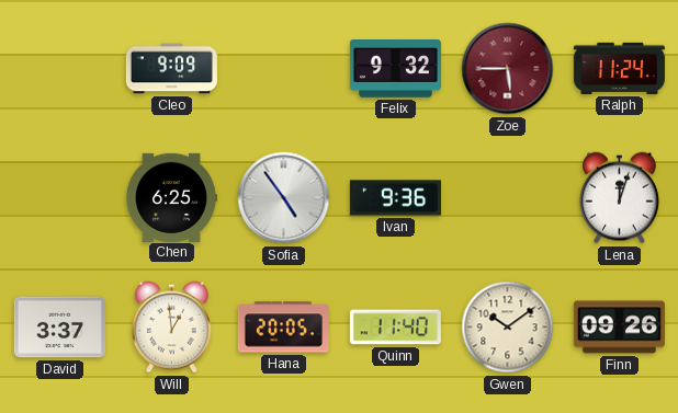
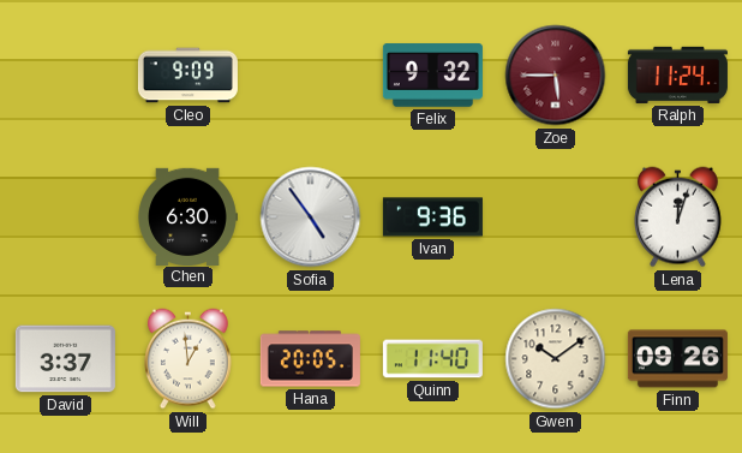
Chen: 6:25 -> 6:30 (187, 216)
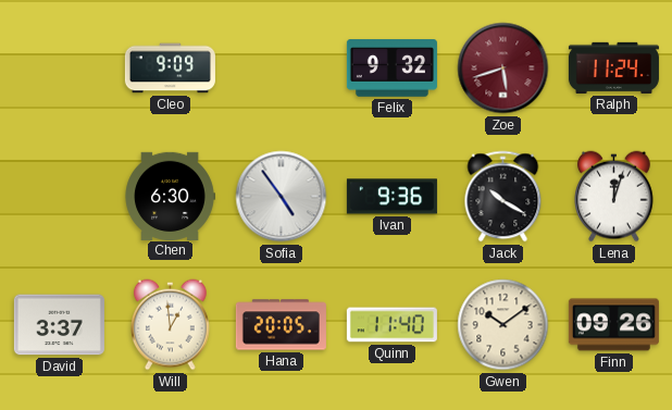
Zoe: 5:45 -> 5:42 (503, 69)
Jack: none -> 10:20 (503, 197)
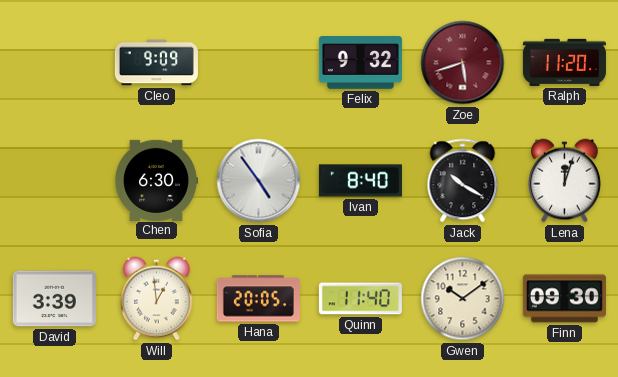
Ralph: 11:24 -> 11:20 (564, 62)
Ivan: 9:36 -> 8:40 (360, 181)
David: 3:37 -> 3:39 (54, 299)
Finn: 09:26 -> 09:30 (564, 299)
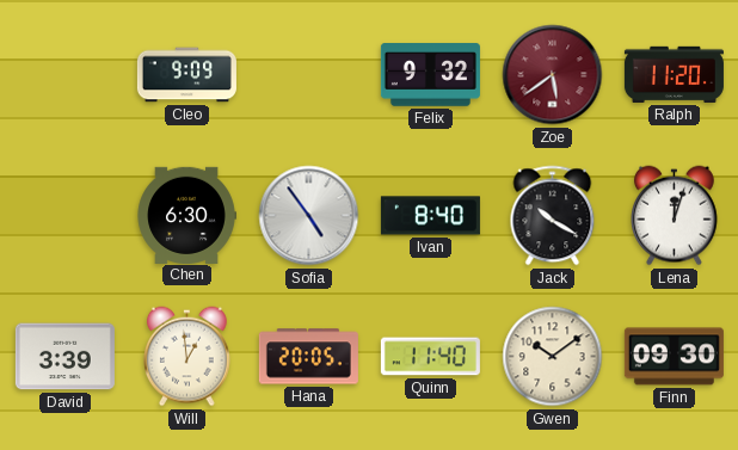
Zoe: 5:42 -> 5:39 (553, 75)
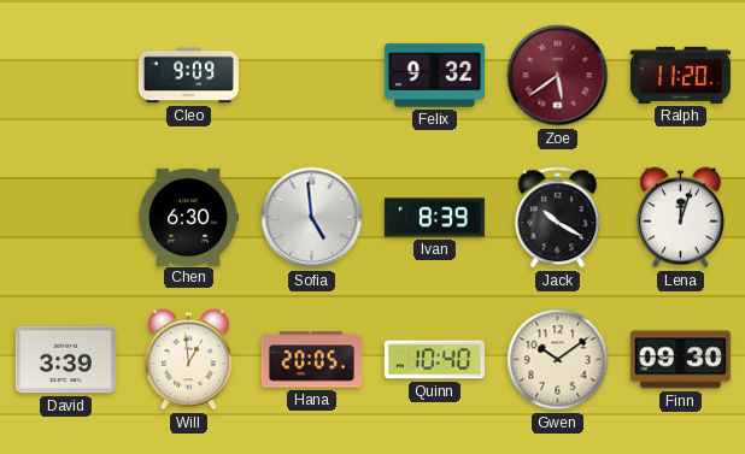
Sofia: 4:54 -> 4:59 (312, 218)
Ivan: 8:40 -> 8:39 (434, 218)
Quinn: 11:40 -> 10:40 (434, 360)
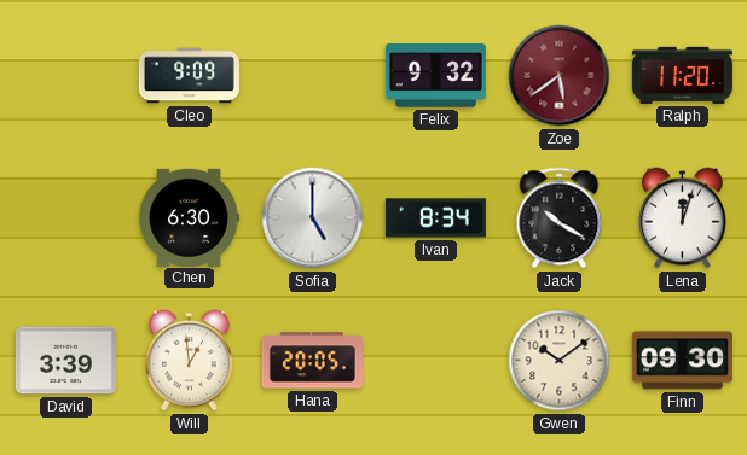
Sofia: 4:59 -> 5:00 (313, 218)
Ivan: 8:39 -> 8:34 (435, 218)
Quinn: 10:40 -> none (434, 360)
